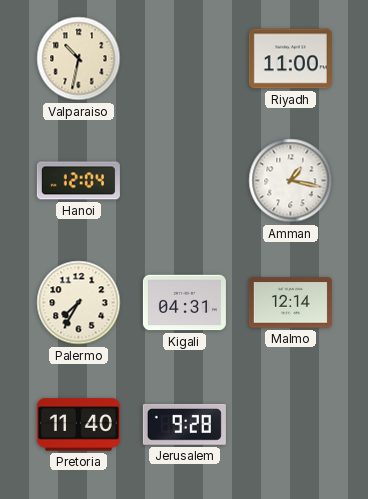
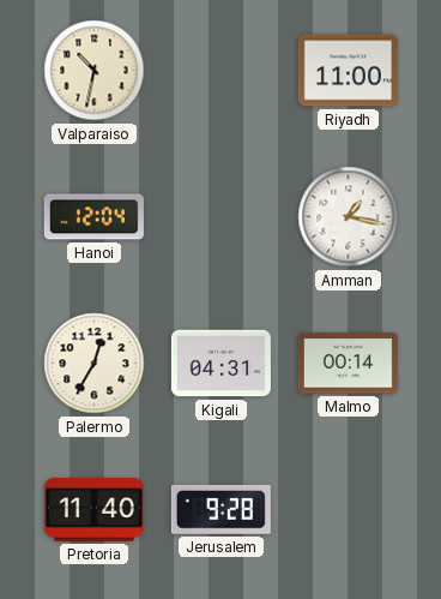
Palermo: 7:35 -> 12:35 (95, 364)
Malmo: 12:14 -> 00:14 (348, 364)
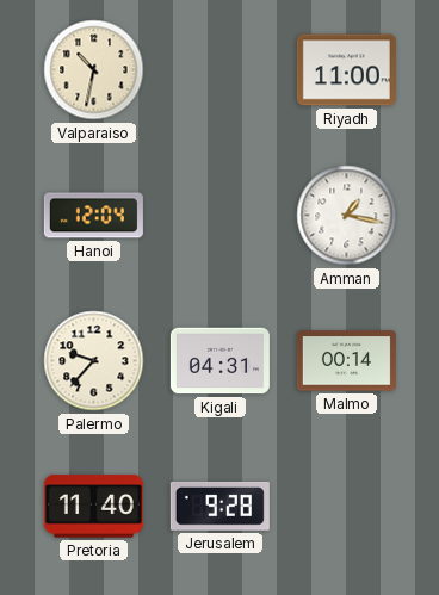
Palermo: 12:35 -> 9:37 (94, 361)
